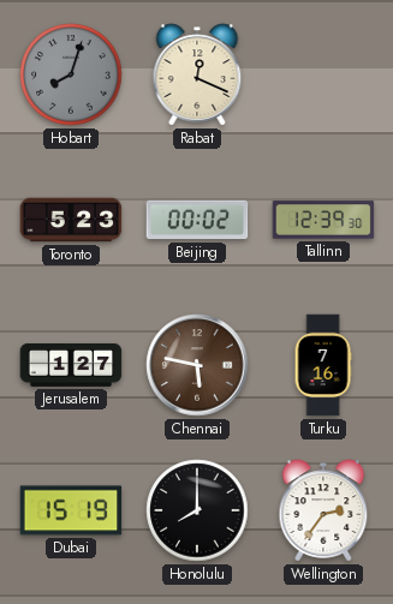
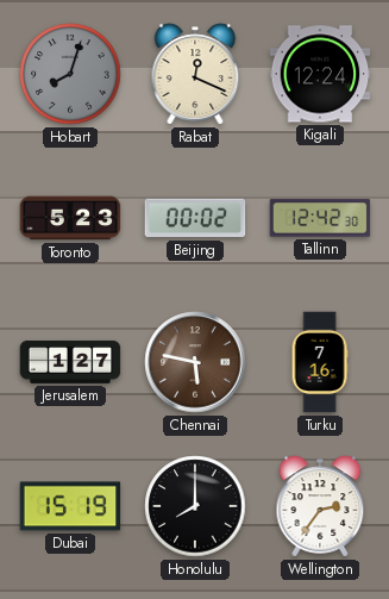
Kigali: none -> 12:24 (320, 74)
Tallinn: 12:39 -> 12:42 (320, 218)
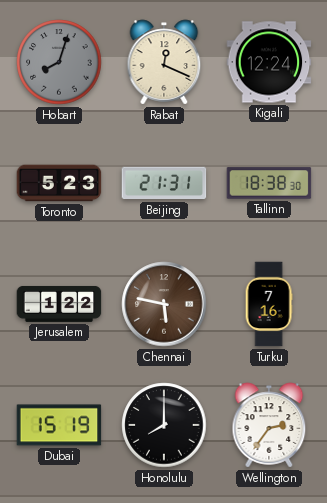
Beijing: 00:02 -> 21:31 (164, 183)
Tallinn: 12:42 -> 18:38 (269, 183)
Jerusalem: 1:27 -> 1:22 (59, 304)
